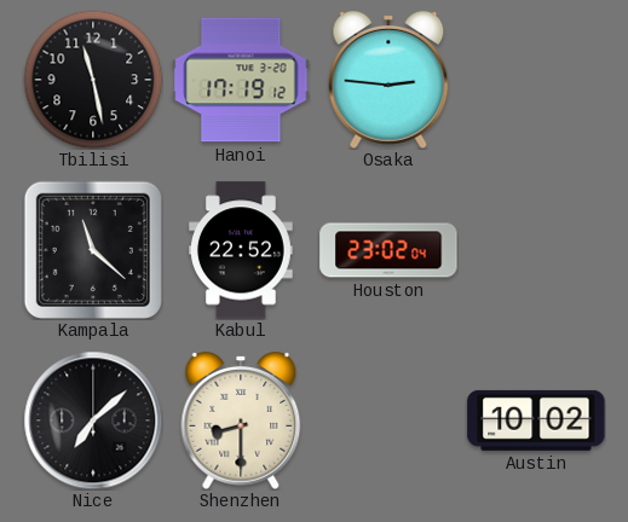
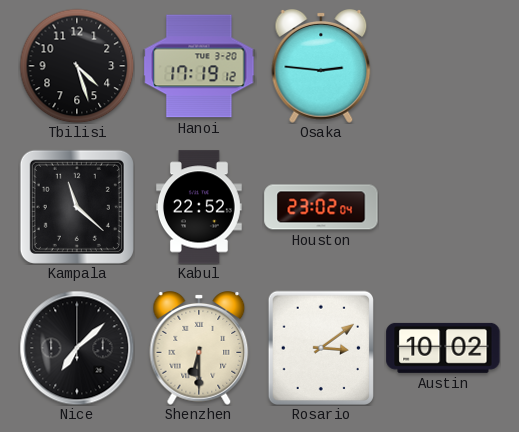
Tbilisi: 11:28 -> 4:27 (77, 66)
Shenzhen: 8:30 -> 6:30 (199, 349)
Rosario: none -> 3:09 (320, 347)
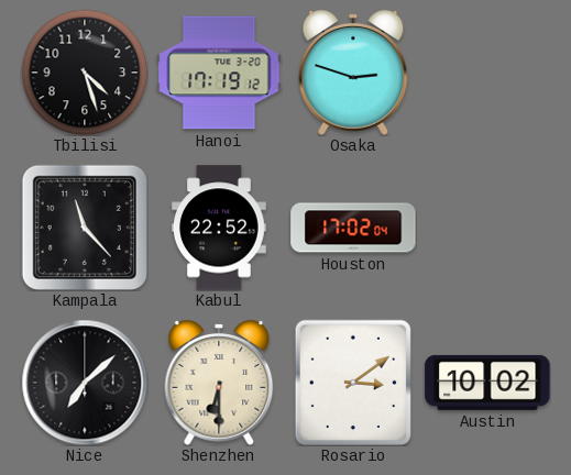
Osaka: 2:46 -> 2:48 (353, 74)
Kampala: 11:22 -> 11:23 (85, 228)
Houston: 23:02 -> 17:02 (353, 228)
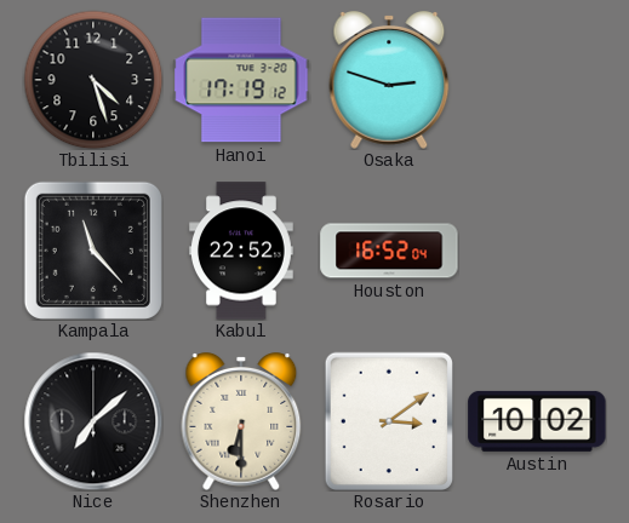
Houston: 17:02 -> 16:52 (389, 251)
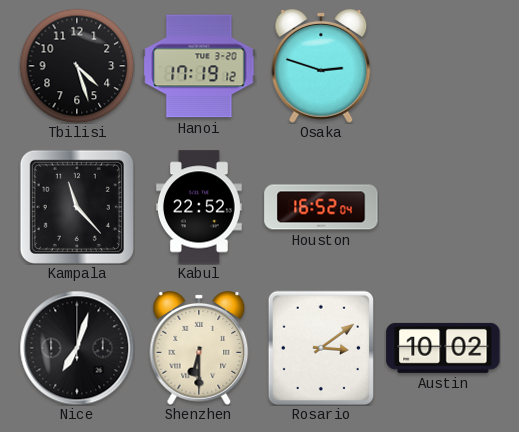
Nice: 7:08 -> 7:03 (77, 348)
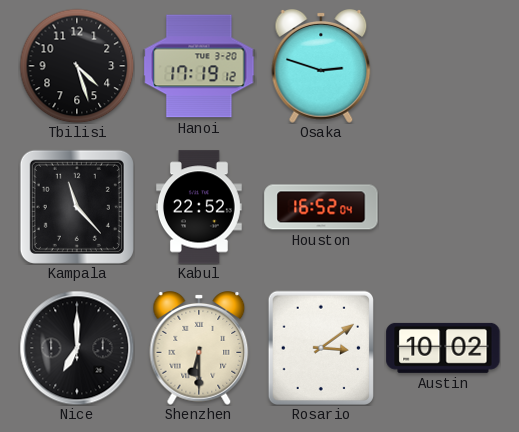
Nice: 7:03 -> 7:00 (77, 348)
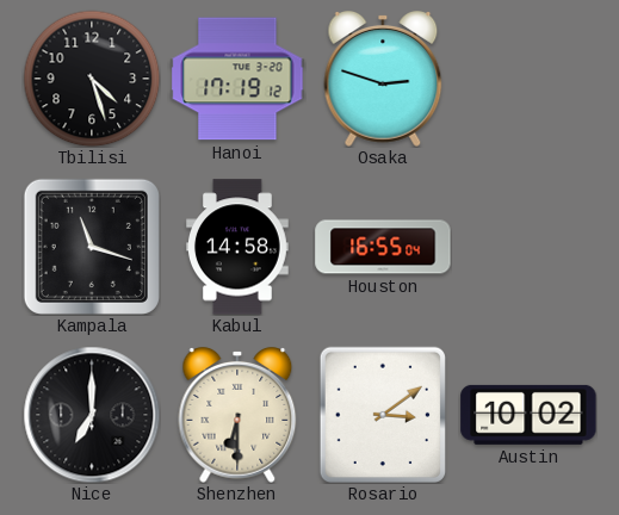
Kampala: 11:23 -> 11:18 (92, 247)
Kabul: 22:52 -> 14:58 (239, 247)
Houston: 16:52 -> 16:55 (383, 247)
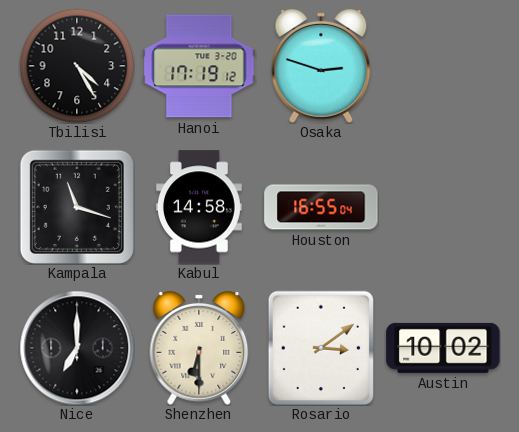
Tbilisi: 4:27 -> 4:25 (77, 66)
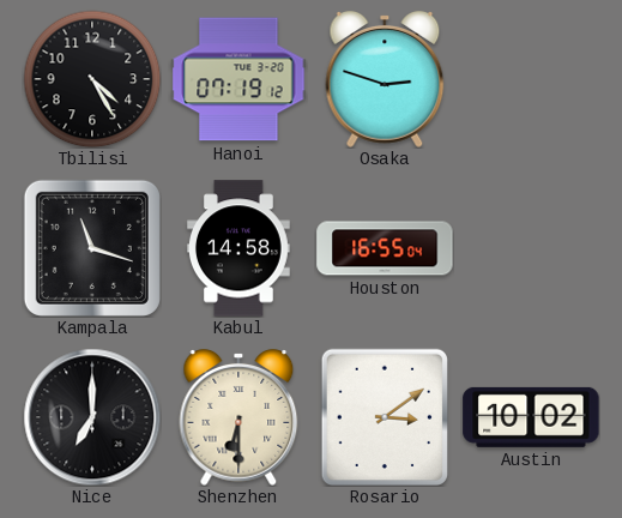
Hanoi: 17:19 -> 07:19 (238, 79)
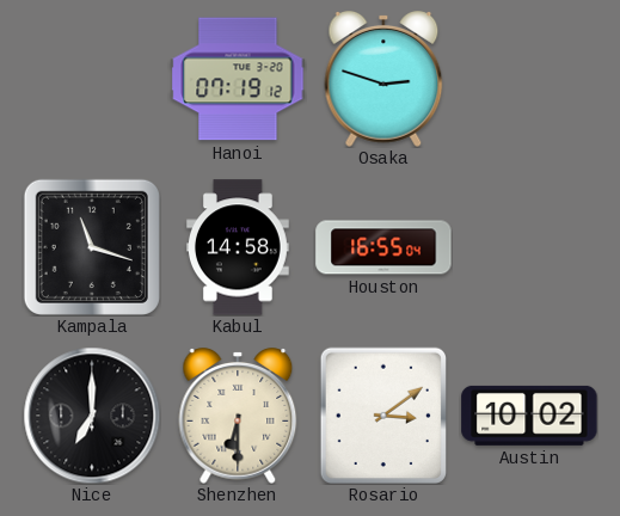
Tbilisi: 4:25 -> none (92, 79)
